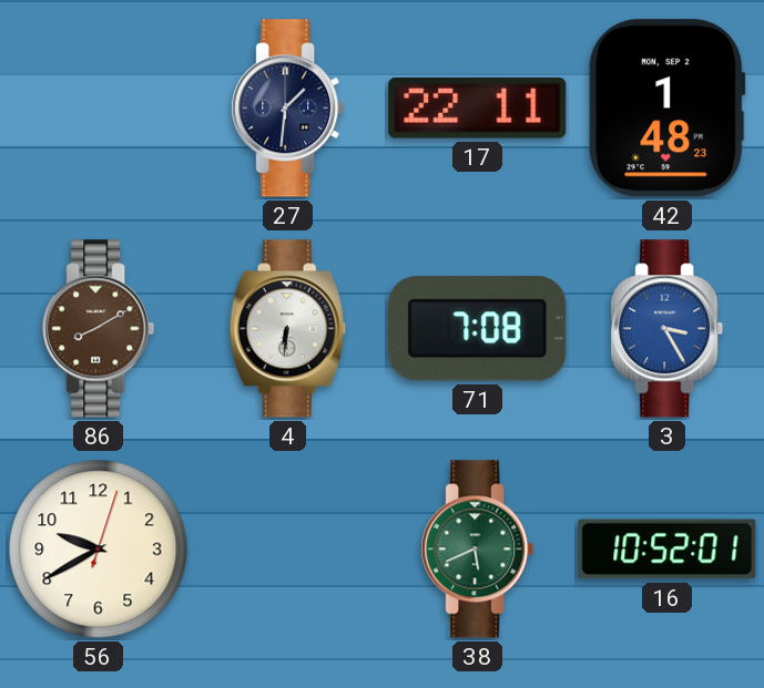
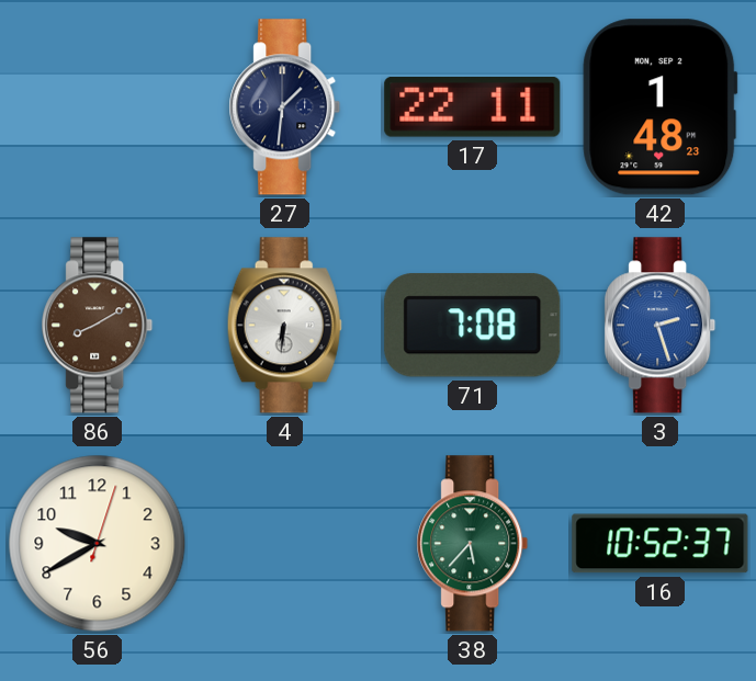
3: 3:25 -> 2:27 (661, 326)
38: 5:41 -> 5:37 (473, 544)
16: 10:52:01 -> 10:52:37 (661, 544)
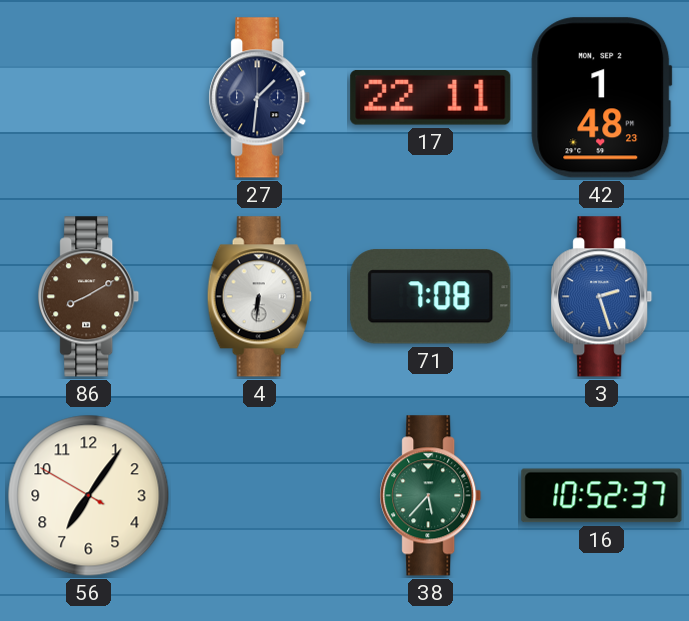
56: 9:40 -> 7:05 (89, 496)
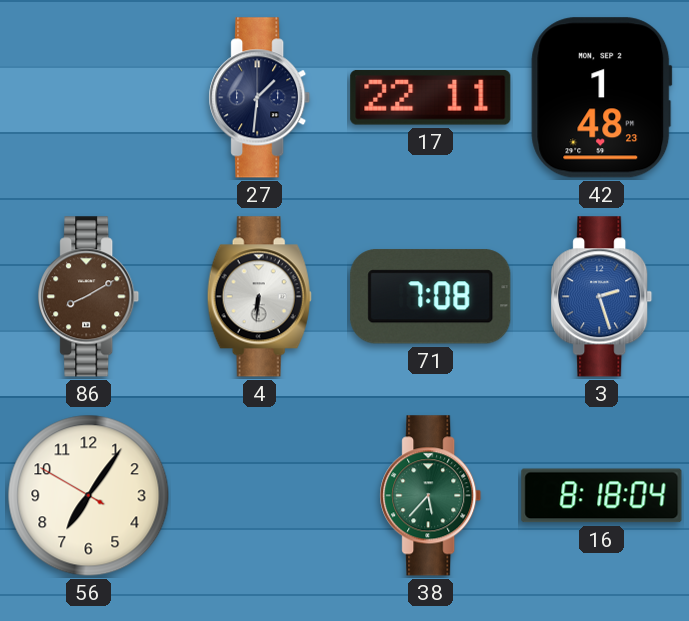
16: 10:52 -> 8:18 (602, 496)
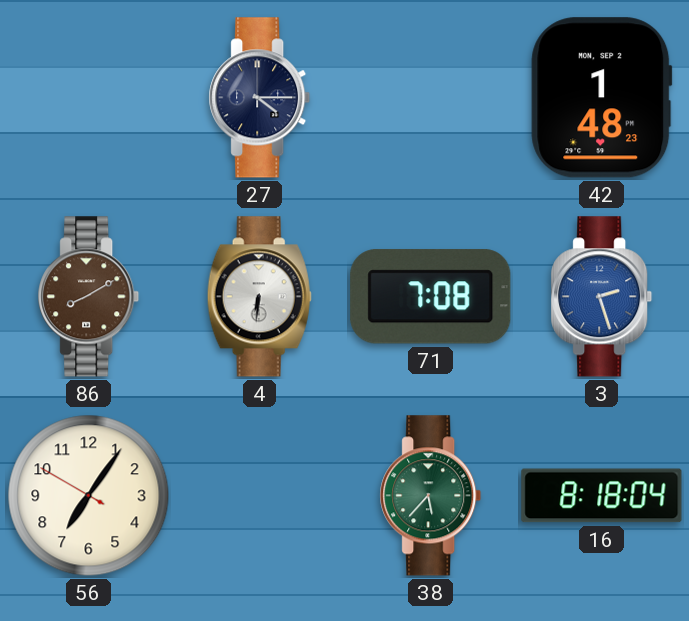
27: 1:31 -> 4:15 (260, 98)
17: 22:11 -> none (431, 97)
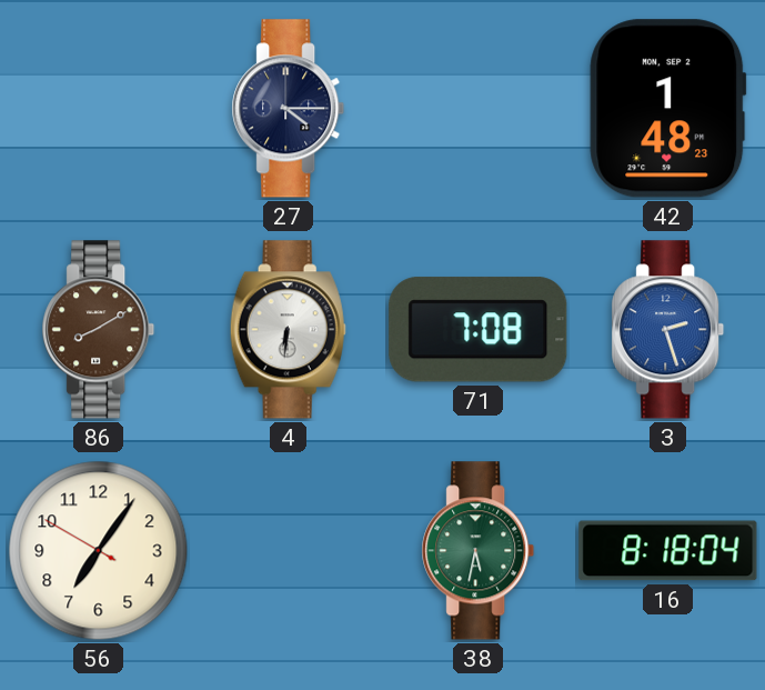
38: 5:37 -> 5:32 (479, 551)
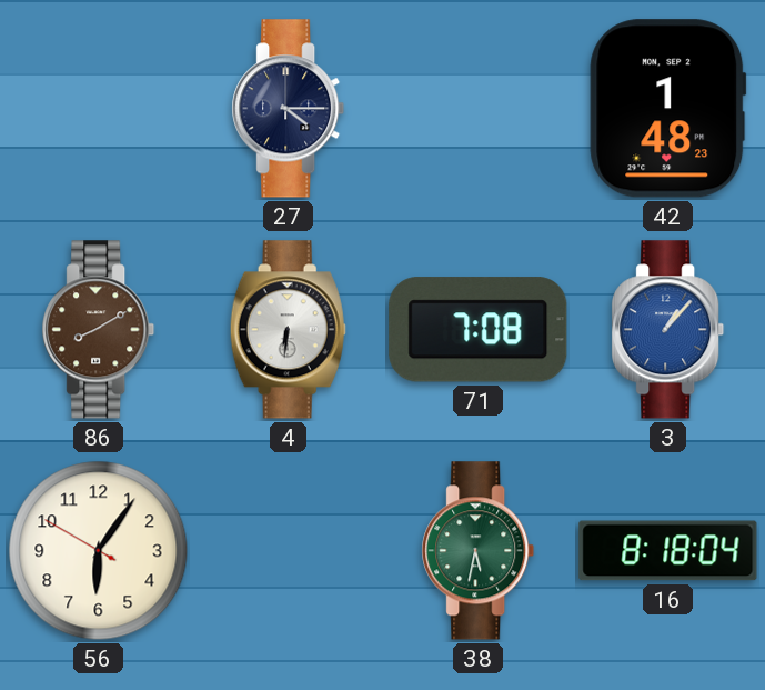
3: 2:27 -> 1:07 (668, 330)
56: 7:05 -> 6:05 (99, 551)
